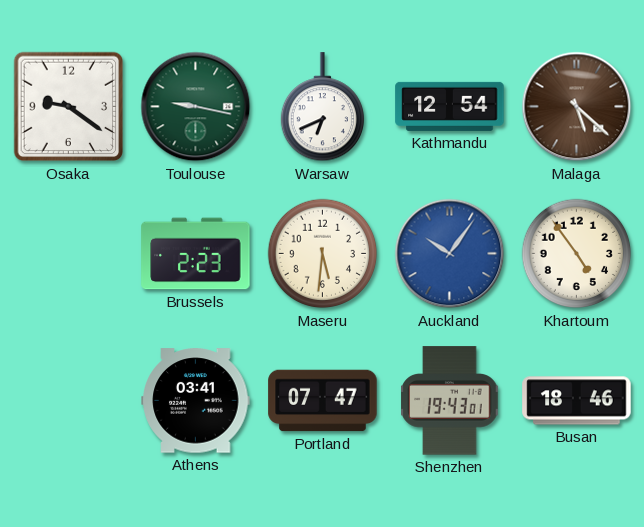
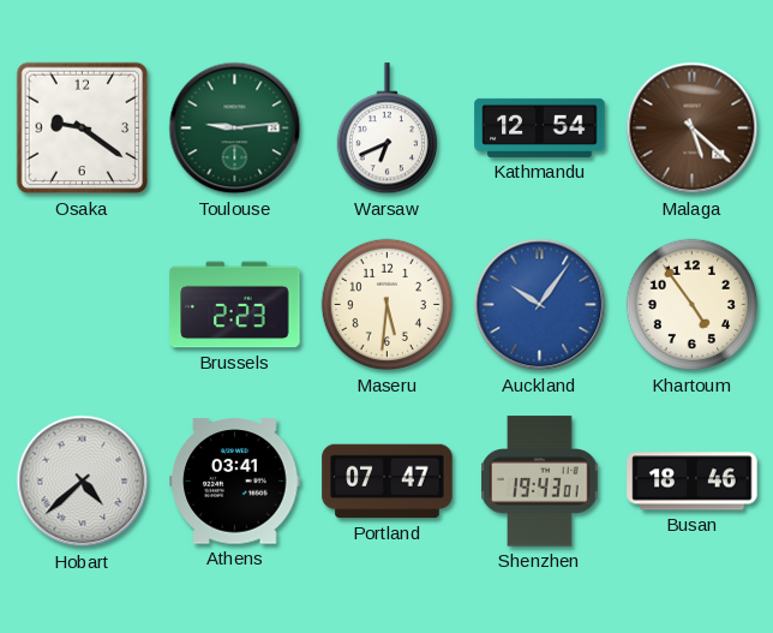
Toulouse: 9:17 -> 9:14 (235, 129)
Hobart: none -> 4:38 (83, 482)
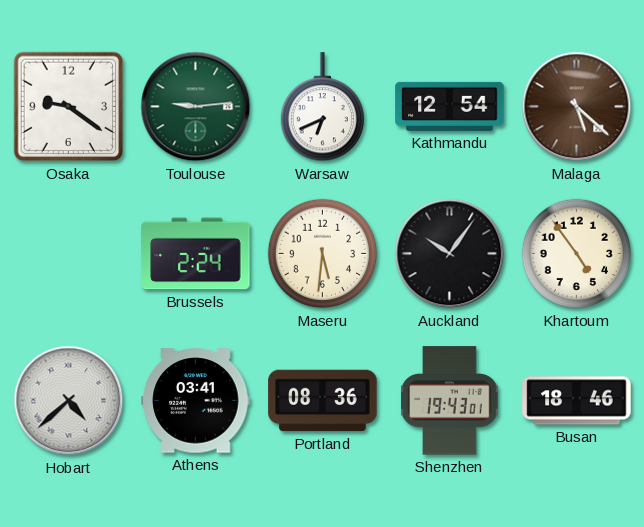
Brussels: 2:23 -> 2:24 (196, 254)
Auckland dial: blue -> black (450, 254)
Portland: 07:47 -> 08:36 (323, 401)
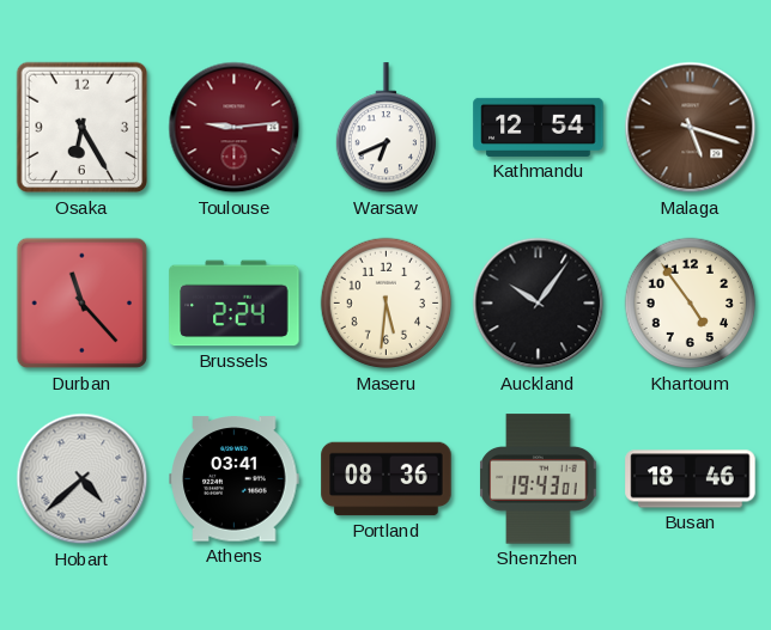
Osaka: 9:21 -> 6:25 (83, 128)
Toulouse dial: green -> burgundy (235, 128)
Malaga: 5:22 -> 5:18 (691, 128)
Durban: none -> 11:23 (83, 304)
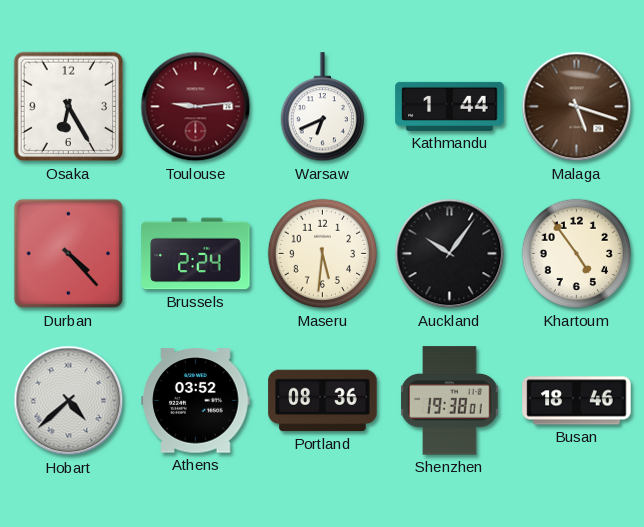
Kathmandu: 12:54 -> 1:44 (450, 106)
Durban: 11:23 -> 4:23 (69, 254)
Athens: 03:41 -> 03:52 (196, 401)
Shenzhen: 19:43 -> 19:38 (450, 401)
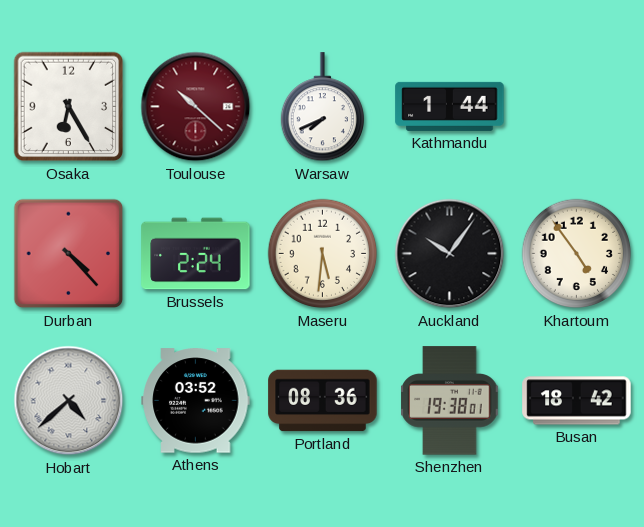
Toulouse: 9:14 -> 10:22 (196, 107)
Warsaw: 6:41 -> 7:41 (322, 107)
Malaga: 5:18 -> none (577, 107)
Busan: 18:46 -> 18:42 (577, 401)
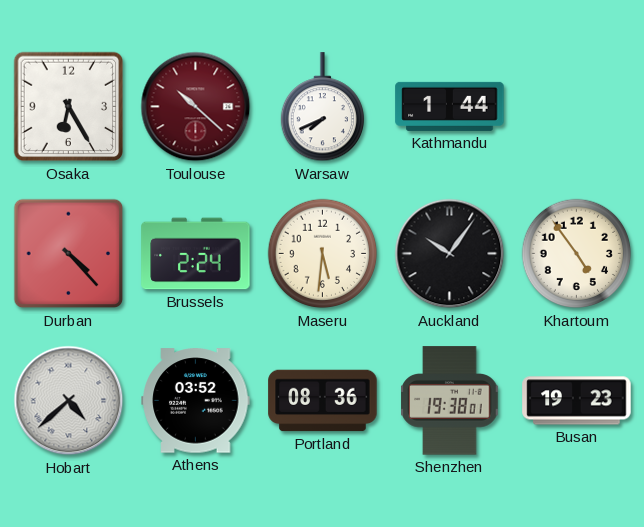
Busan: 18:42 -> 19:23 (577, 401)
